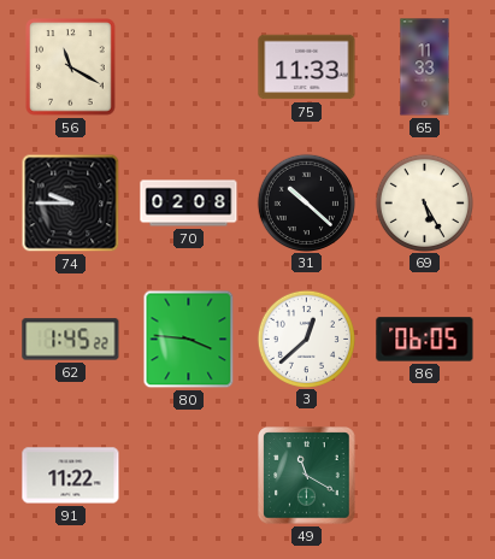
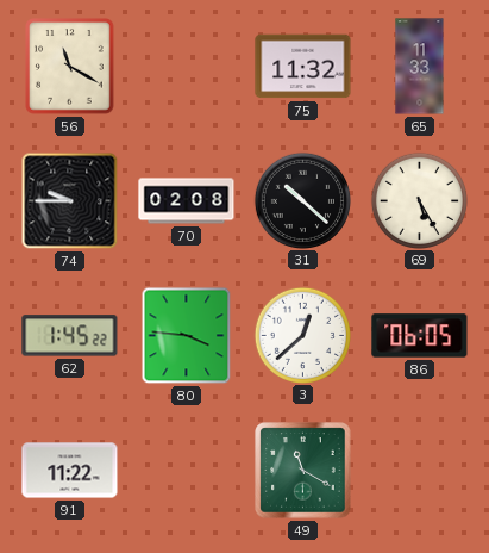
75: 11:33 -> 11:32 (303, 67)
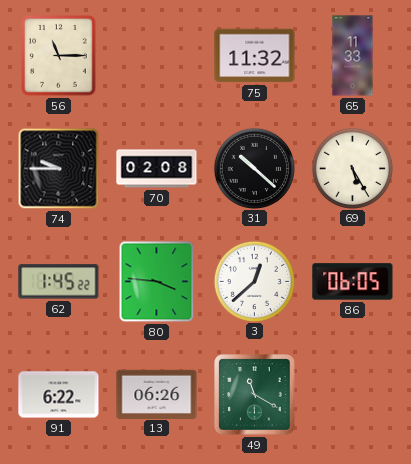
56: 11:20 -> 11:15 (59, 56)
91: 11:22 -> 6:22 (59, 395)
13: none -> 06:26 (157, 394)
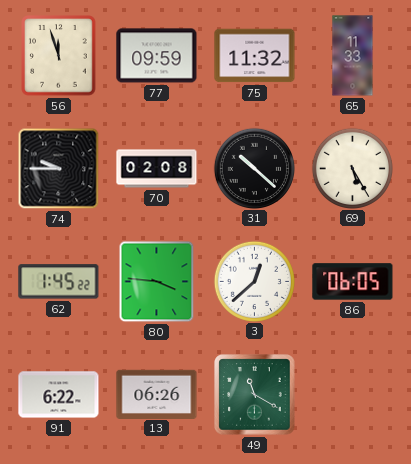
56: 11:15 -> 11:57 (59, 56)
77: none -> 09:59 (157, 56)
